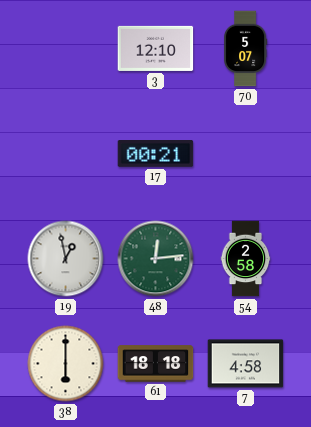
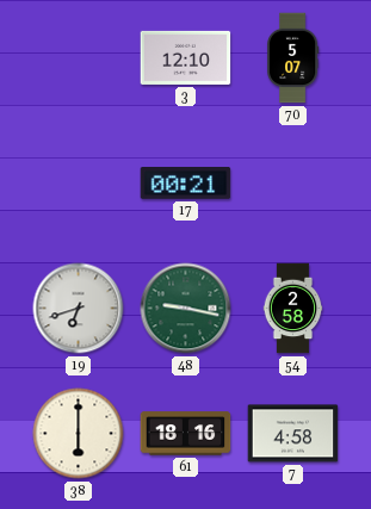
19: 12:58 -> 6:42 (79, 309)
48: 12:14 -> 9:17 (186, 309)
61: 18:18 -> 18:16 (186, 434)
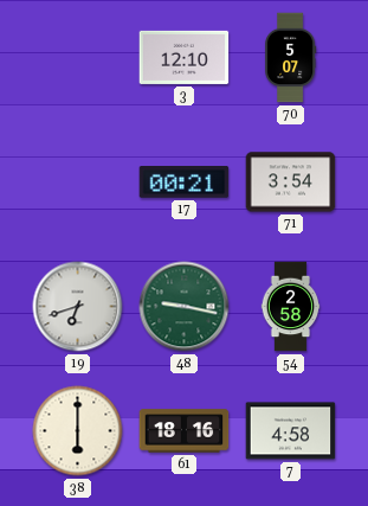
71: none -> 3:54 (291, 182)
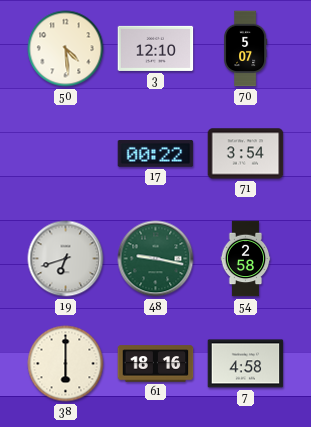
50: none -> 4:29 (66, 49)
17: 00:21 -> 00:22 (156, 154)
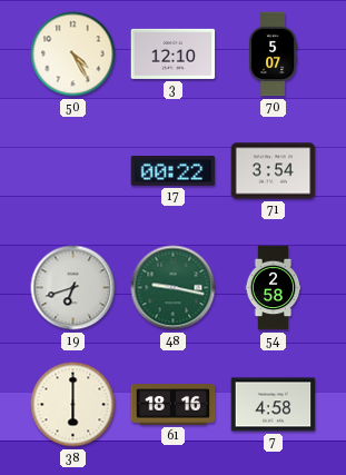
50: 4:29 -> 4:25 (73, 55)
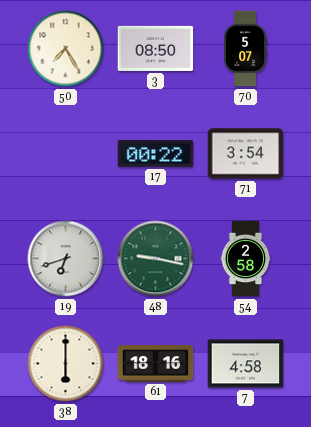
50: 4:25 -> 7:25 (66, 49)
3: 12:10 -> 08:50 (156, 48)
